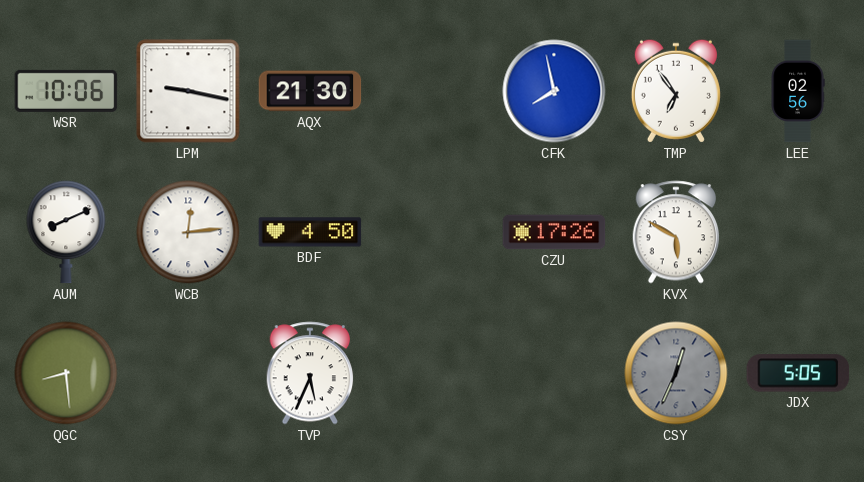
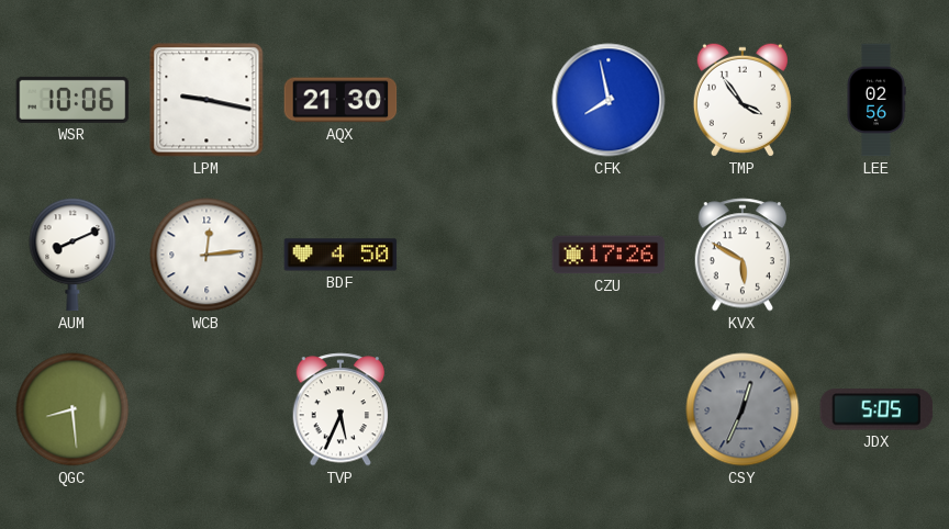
TMP: 6:54 -> 3:54 (743, 100)
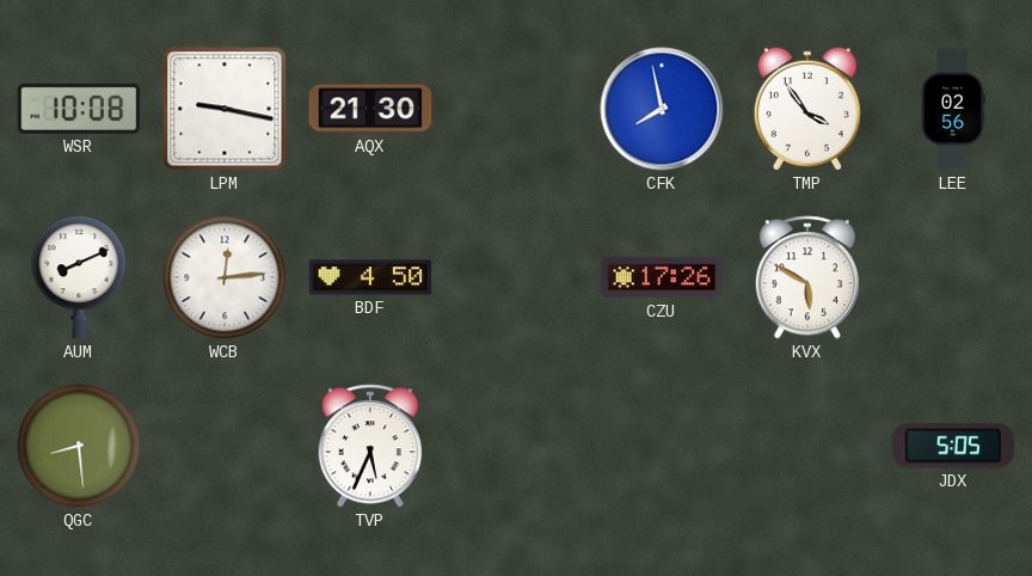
WSR: 10:06 -> 10:08 (79, 109)
CSY: 12:34 -> none (743, 409)
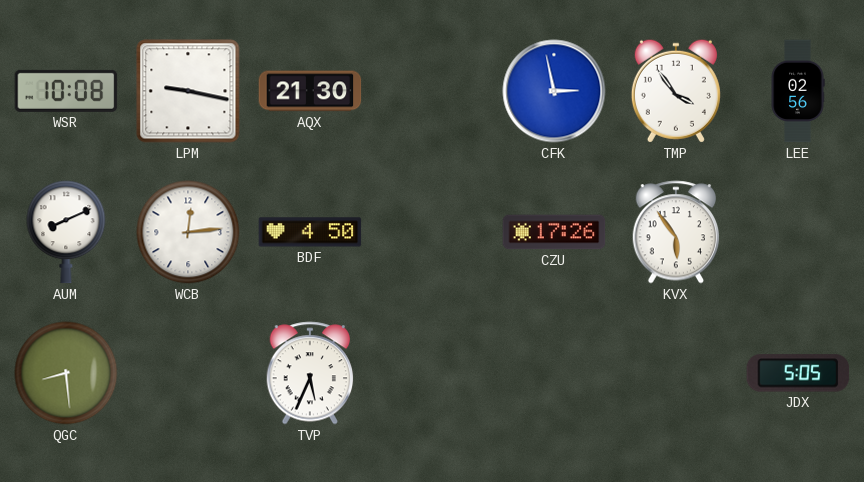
CFK: 7:58 -> 2:58 (554, 91)
KVX: 5:50 -> 5:54 (676, 232)
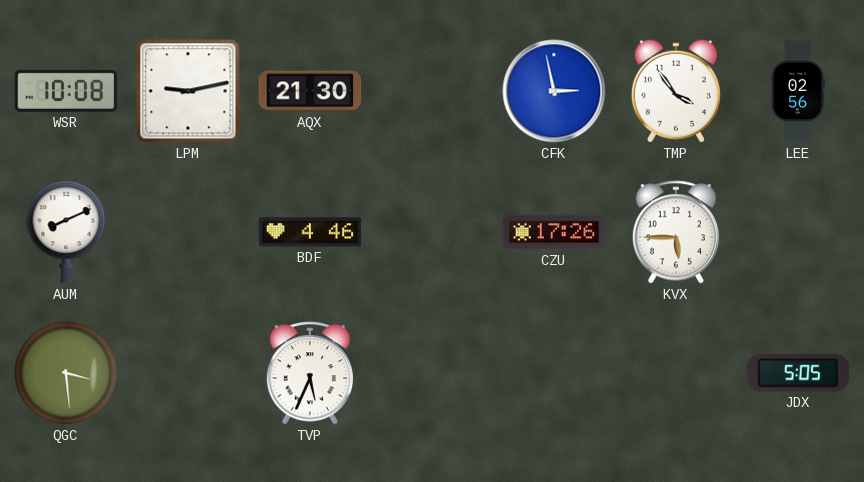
LPM: 9:17 -> 9:13 (188, 91)
WCB: 12:14 -> none (188, 232)
BDF: 4:50 -> 4:46 (310, 232)
KVX: 5:54 -> 5:45 (676, 232)
QGC: 8:29 -> 3:29 (66, 373)
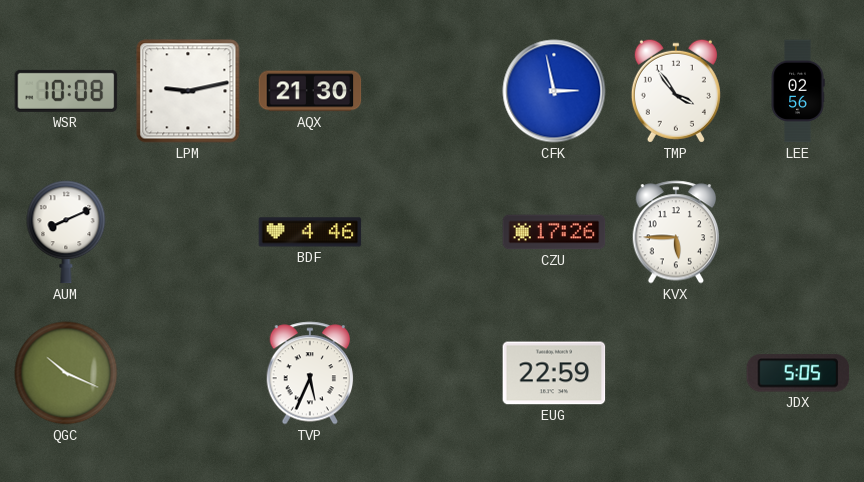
QGC: 3:29 -> 10:19 (66, 373)
EUG: none -> 22:59 (554, 373)
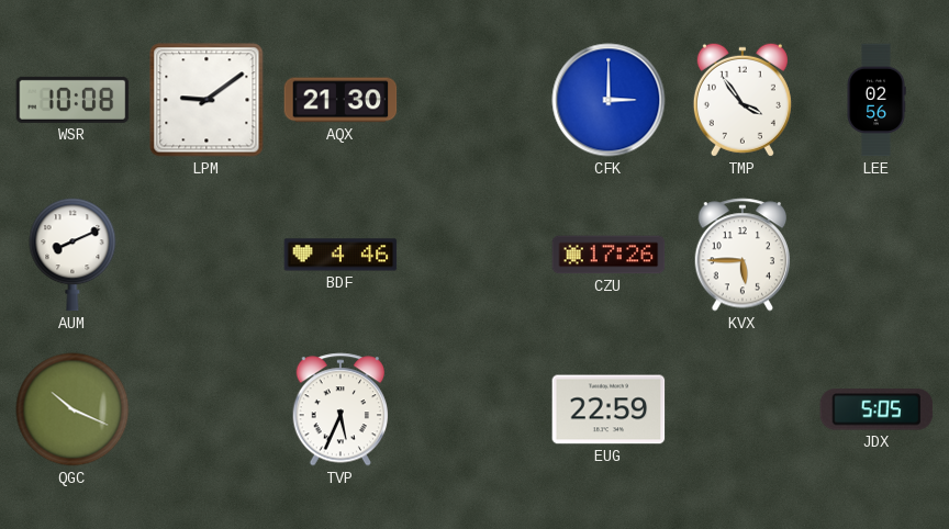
LPM: 9:13 -> 9:09 (206, 100)
CFK: 2:58 -> 3:00 (609, 100)
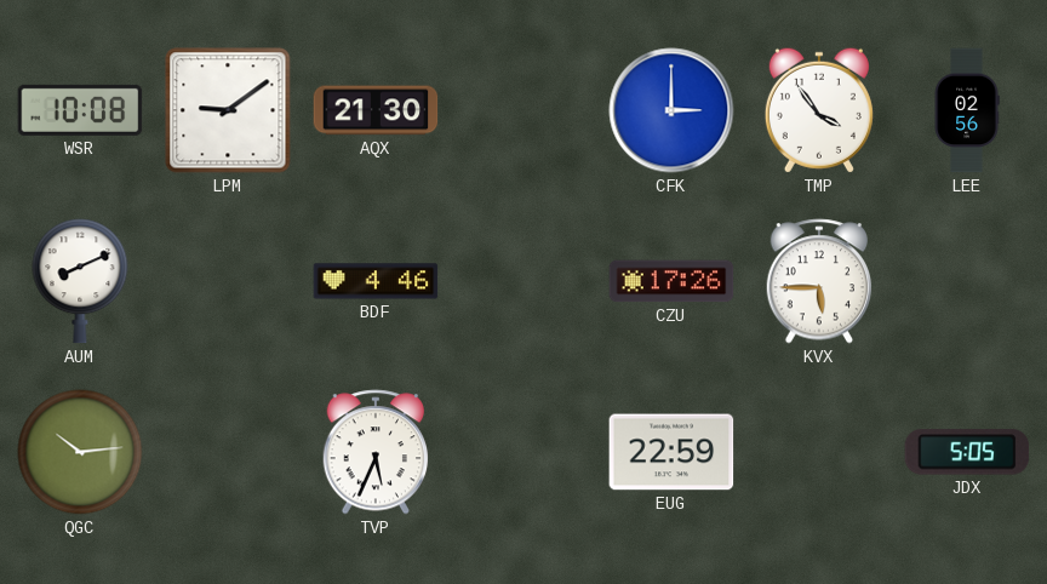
QGC: 10:19 -> 10:14 (80, 452)
